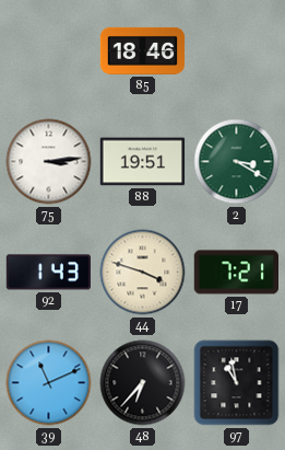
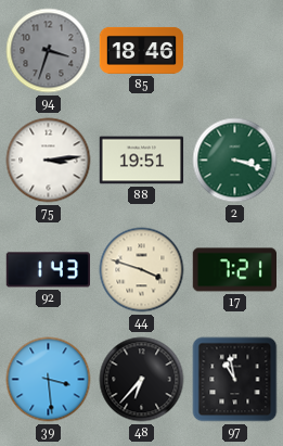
94: none -> 3:33 (49, 51)
2: 3:20 -> 3:18 (235, 161)
39: 11:11 -> 3:29 (49, 380)
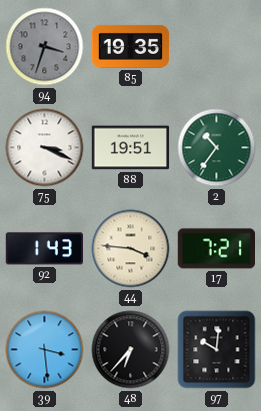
85: 18:46 -> 19:35 (131, 46)
75: 3:14 -> 3:19 (45, 148)
2: 3:18 -> 10:36 (217, 148)
44: 3:48 -> 3:46 (131, 249)
97: 10:58 -> 10:01 (217, 350)
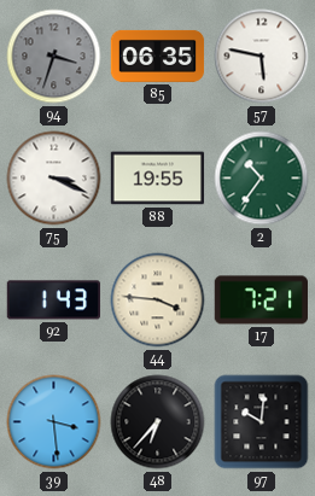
85: 19:35 -> 06:35 (158, 56)
57: none -> 5:47 (262, 57)
88: 19:51 -> 19:55 (158, 179)
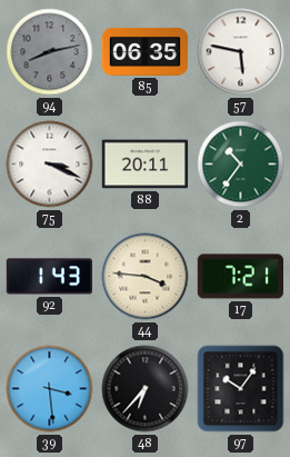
94: 3:33 -> 8:13 (50, 52)
88: 19:55 -> 20:11 (146, 165)
97: 10:01 -> 10:06 (241, 389)
